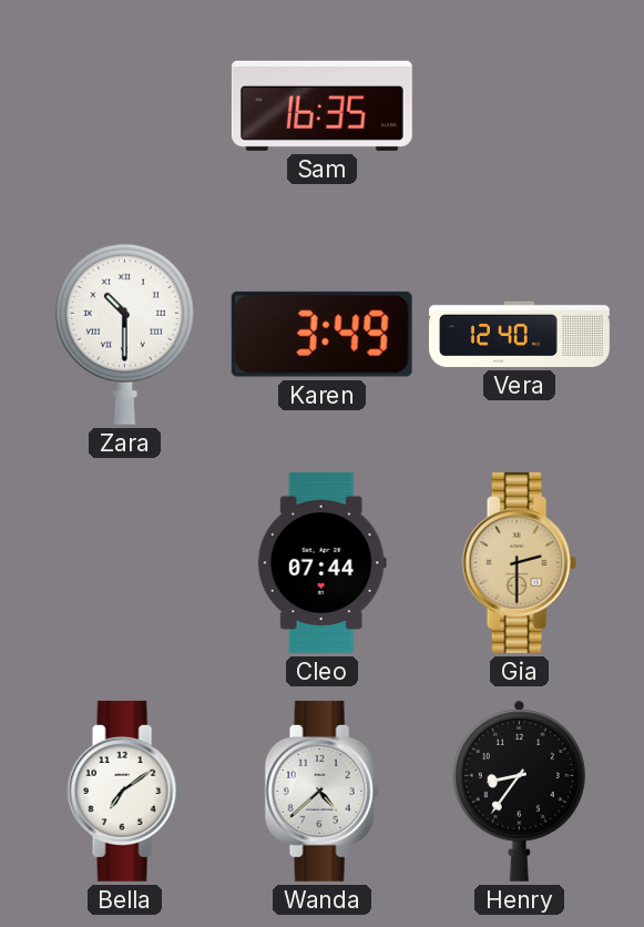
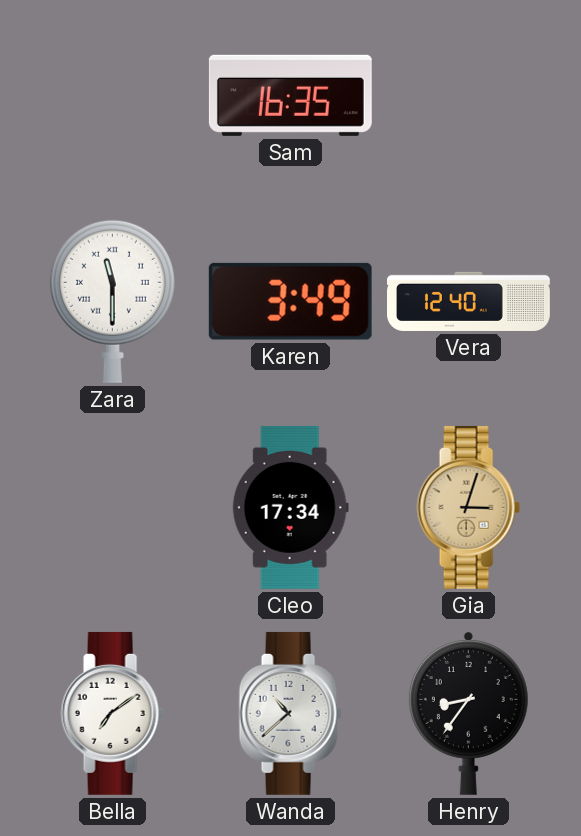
Zara: 10:30 -> 11:30 (112, 301)
Cleo: 07:44 -> 17:34 (290, 507)
Gia: 2:30 -> 3:03 (468, 507)
Wanda: 4:38 -> 10:38 (290, 713)
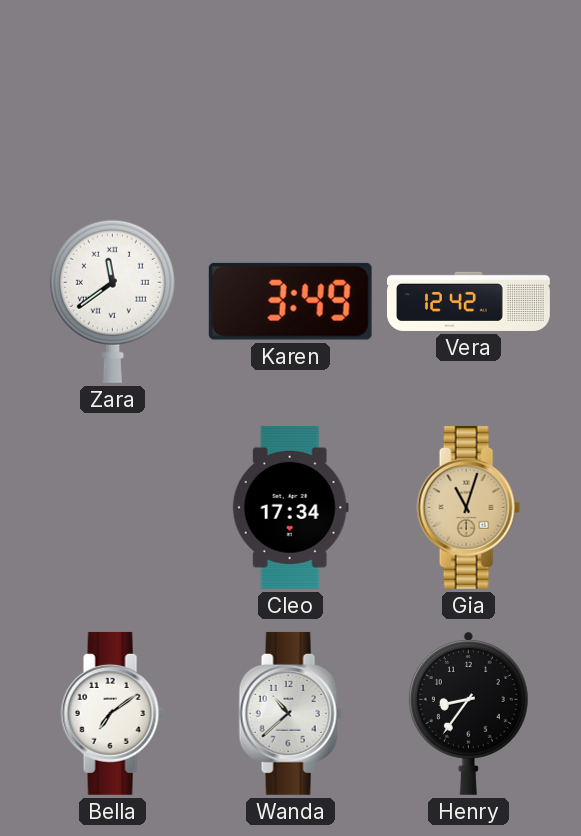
Sam: 16:35 -> none (290, 95)
Zara: 11:30 -> 11:39 (112, 301)
Vera: 12:40 -> 12:42 (469, 301)
Gia: 3:03 -> 11:03 (468, 507)
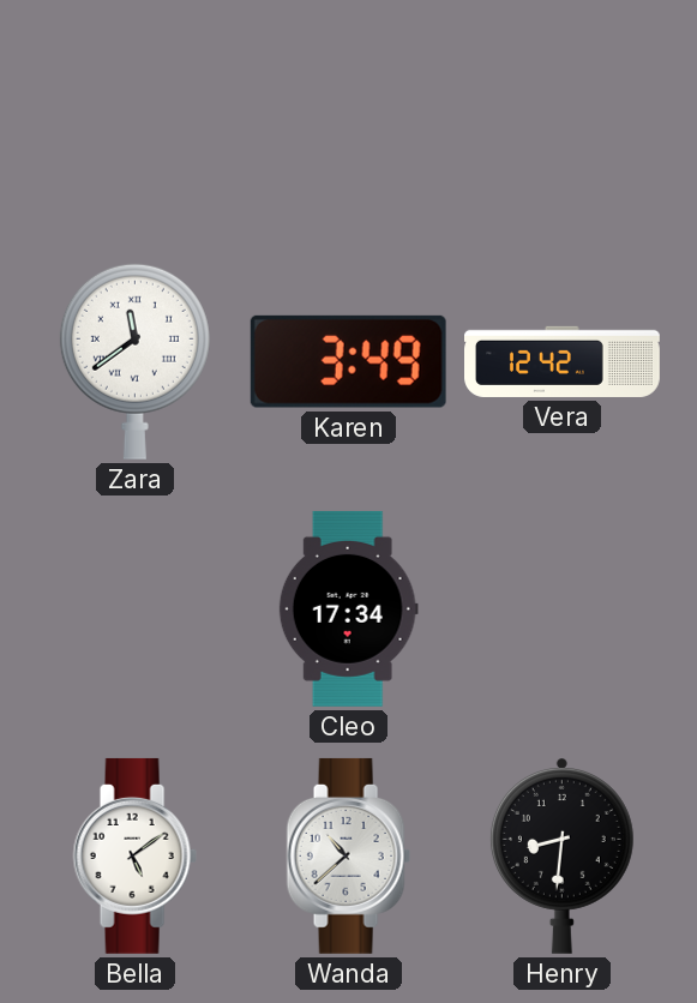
Gia: 11:03 -> none (468, 507)
Bella: 7:09 -> 5:09 (134, 855)
Henry: 8:36 -> 8:31 (561, 857)
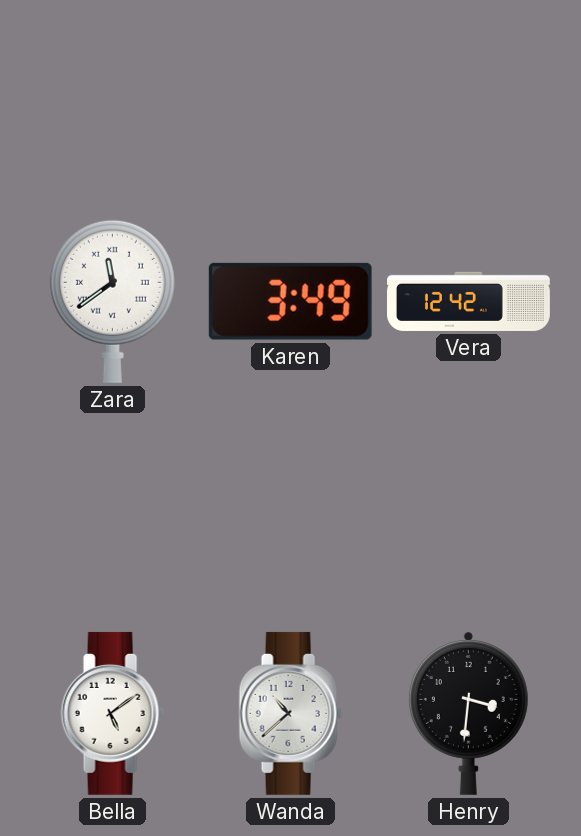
Cleo: 17:34 -> none (348, 608)
Henry: 8:31 -> 3:31 (468, 714)
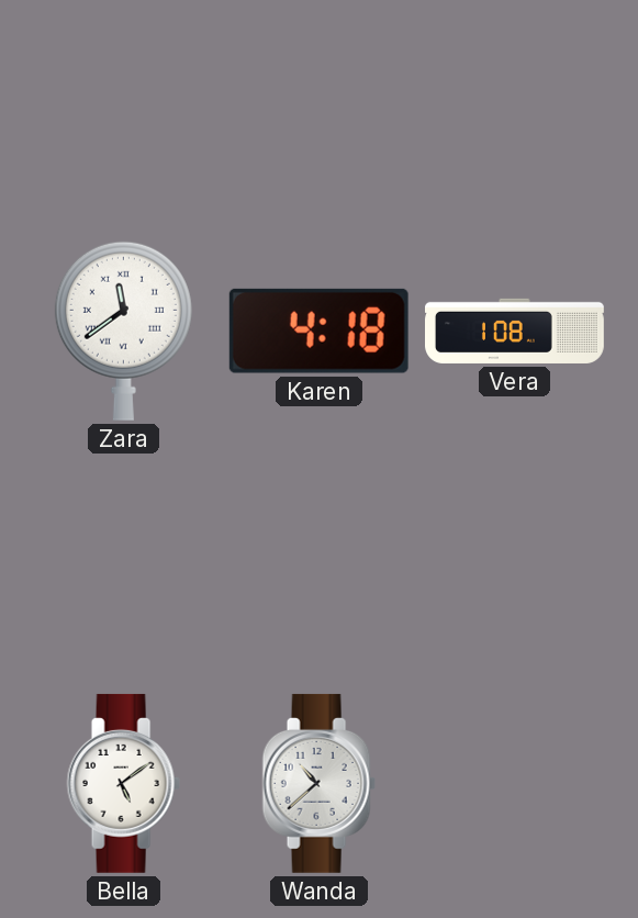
Karen: 3:49 -> 4:18 (318, 331)
Vera: 12:42 -> 1:08 (515, 331)
Henry: 3:31 -> none (468, 714)
